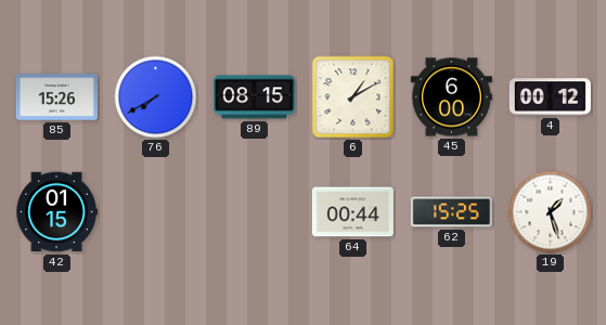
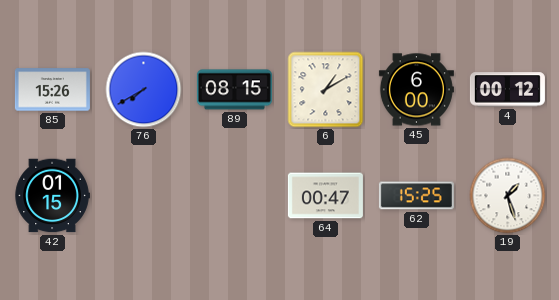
64: 00:44 -> 00:47 (325, 196)
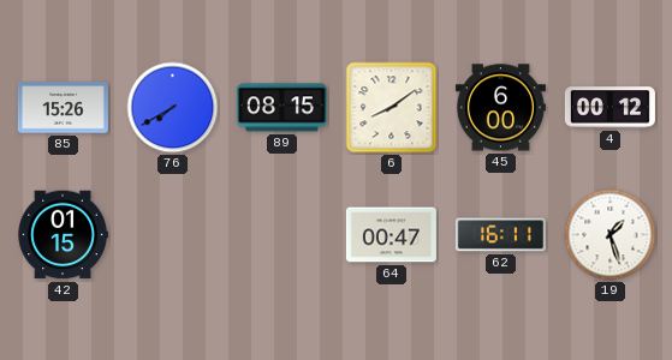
6: 1:10 -> 8:09 (392, 108)
62: 15:25 -> 16:11 (500, 235)
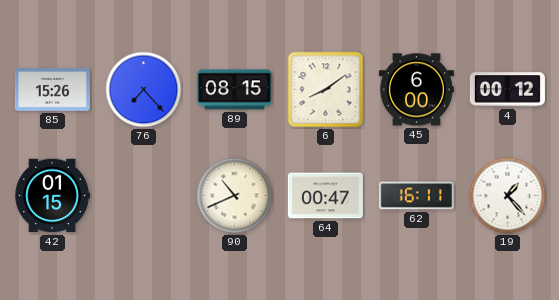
76: 7:40 -> 7:23 (144, 90)
90: none -> 10:41 (235, 196)
19: 1:27 -> 1:23 (508, 196)
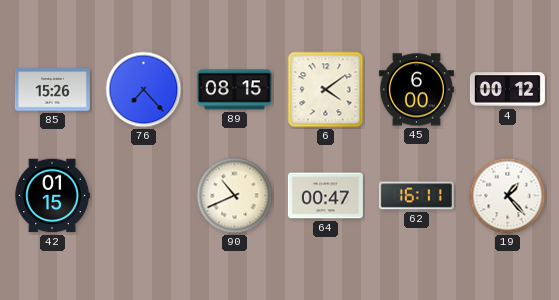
6: 8:09 -> 4:09 (326, 90)
